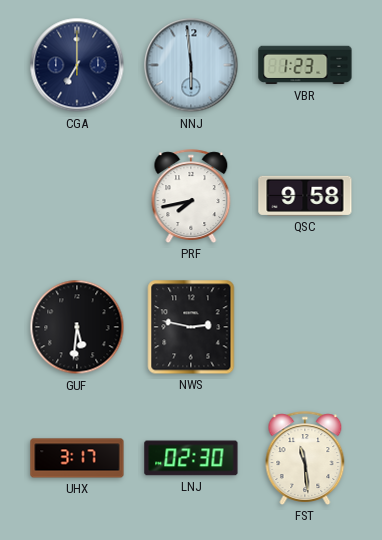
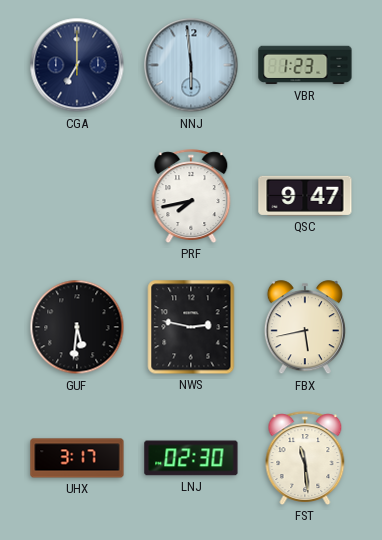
QSC: 9:58 -> 9:47 (305, 196)
FBX: none -> 5:43 (305, 328)
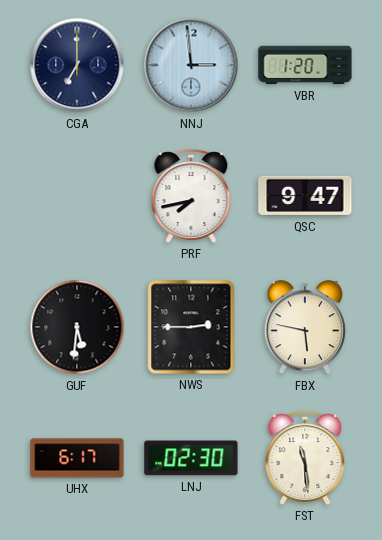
NNJ: 5:59 -> 2:59 (191, 65)
VBR: 1:23 -> 1:20 (305, 65)
NWS: 2:47 -> 2:45 (191, 327)
FBX: 5:43 -> 5:47 (305, 328)
UHX: 3:17 -> 6:17 (77, 458)
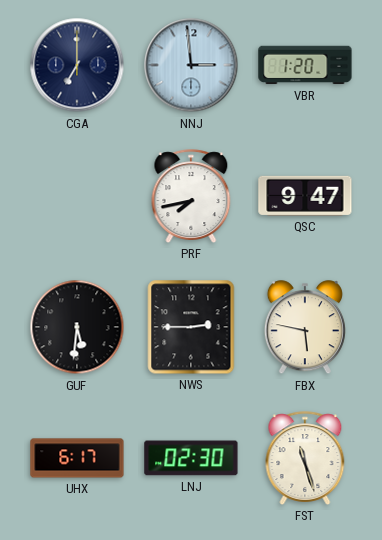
FST: 11:29 -> 11:27 (305, 458)
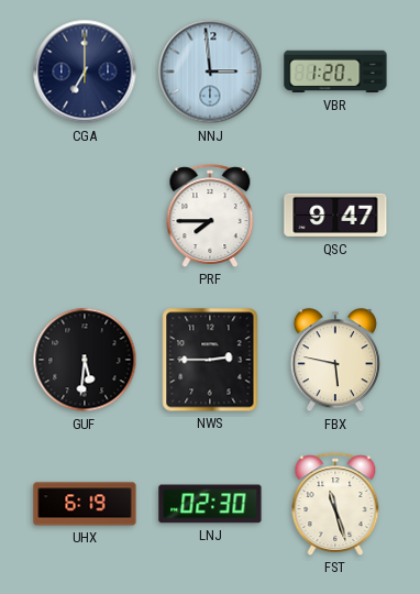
PRF: 7:43 -> 7:45 (210, 216)
UHX: 6:17 -> 6:19 (85, 504)
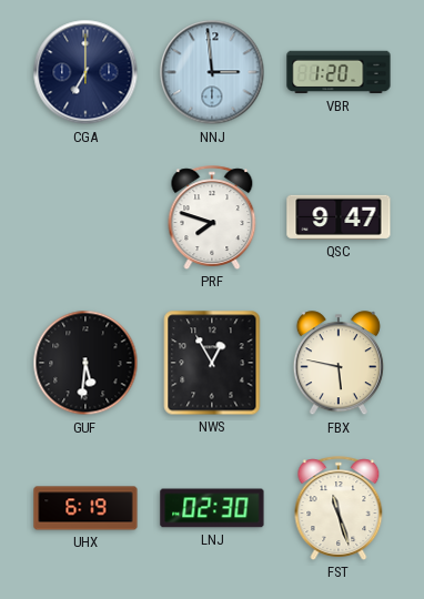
PRF: 7:45 -> 7:48 (212, 217)
NWS: 2:45 -> 12:55 (212, 363)
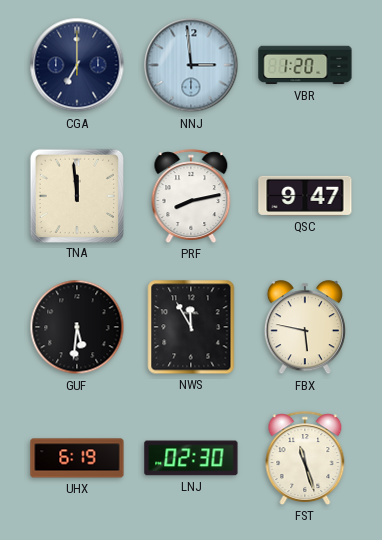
TNA: none -> 11:59 (76, 195)
PRF: 7:48 -> 8:13 (191, 196)
NWS: 12:55 -> 11:55 (191, 327)
